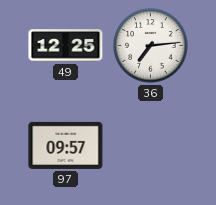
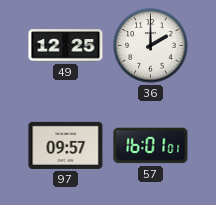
36: 7:14 -> 2:00 (151, 46)
57: none -> 16:01 (151, 146)
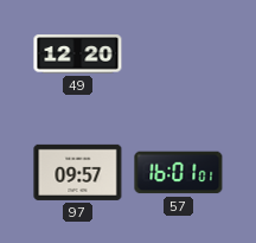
49: 12:25 -> 12:20 (78, 55)
36: 2:00 -> none (151, 46)
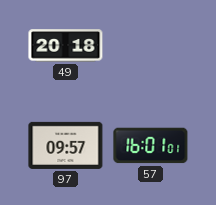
49: 12:20 -> 20:18 (66, 46)
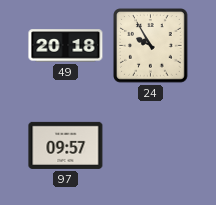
24: none -> 9:55 (151, 46)
57: 16:01 -> none (151, 146)
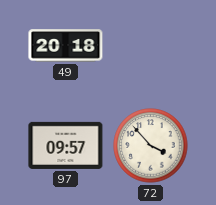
24: 9:55 -> none (151, 46)
72: none -> 3:53 (151, 146)
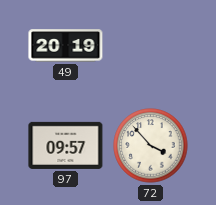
49: 20:18 -> 20:19 (66, 46)
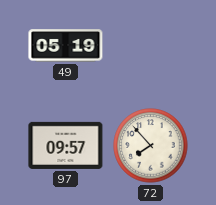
49: 20:19 -> 05:19 (66, 46)
72: 3:53 -> 7:53 (151, 146)
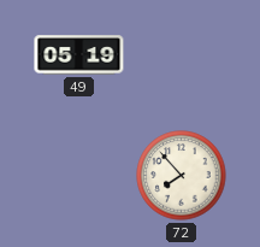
97: 09:57 -> none (66, 145)
